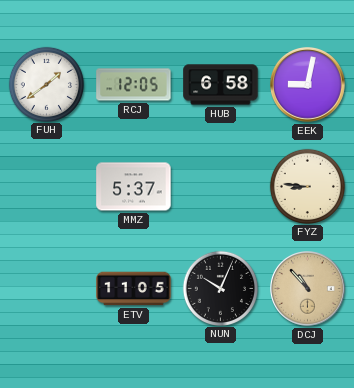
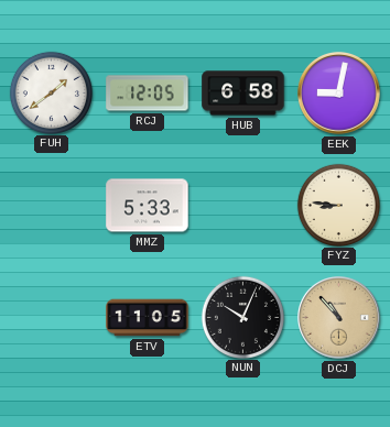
MMZ: 5:37 -> 5:33 (148, 206)
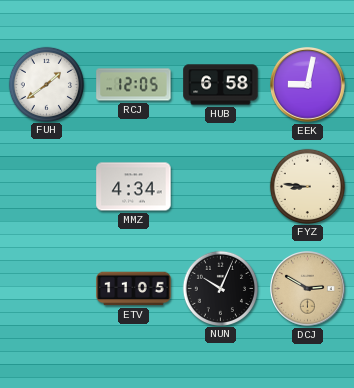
MMZ: 5:33 -> 4:34 (134, 187)
DCJ: 10:53 -> 2:50 (308, 289)
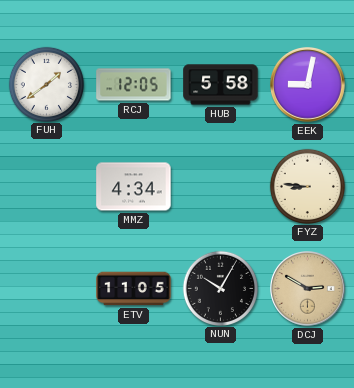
HUB: 6:58 -> 5:58 (221, 85)
NUN: 10:04 -> 10:05 (220, 288)
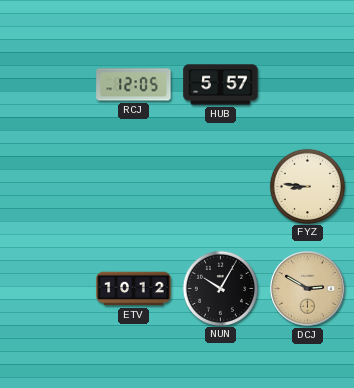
FUH: 1:39 -> none (46, 84)
HUB: 5:58 -> 5:57 (221, 85)
EEK: 9:02 -> none (308, 85)
MMZ: 4:34 -> none (134, 187)
ETV: 11:05 -> 10:12 (134, 289)
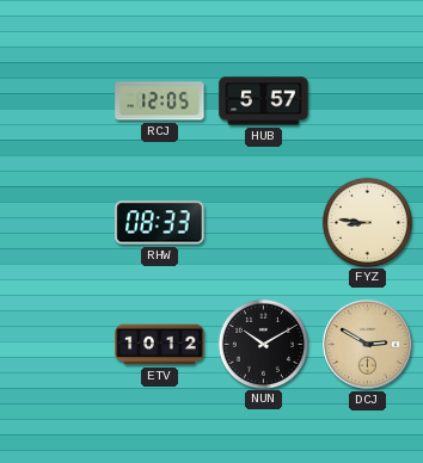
RHW: none -> 08:33 (160, 223)
NUN: 10:05 -> 10:10 (263, 344)
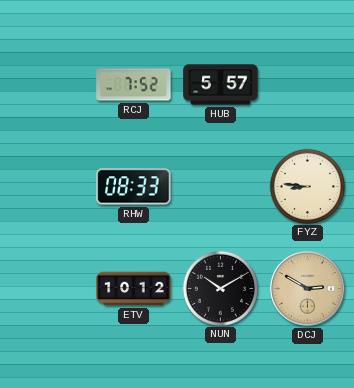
RCJ: 12:05 -> 7:52 (134, 85)
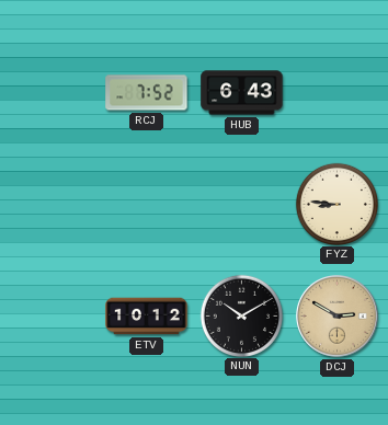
HUB: 5:57 -> 6:43 (242, 93)
RHW: 08:33 -> none (134, 187)
